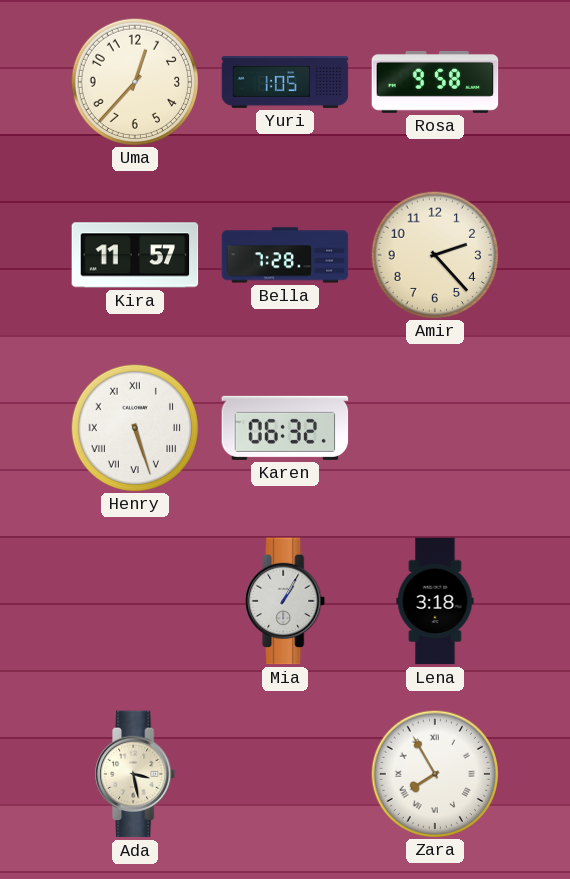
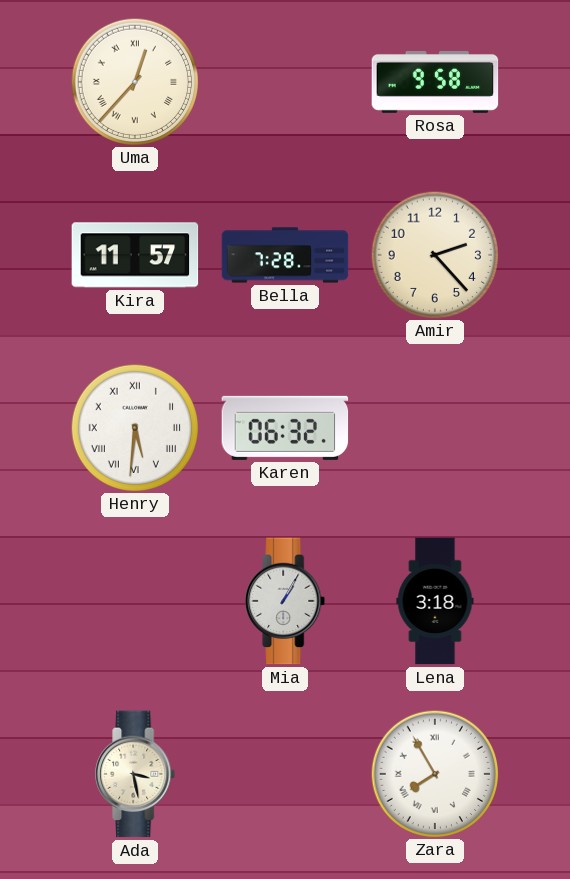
Uma numerals: Arabic -> Roman (134, 81)
Yuri: 1:05 -> none (285, 82)
Henry: 5:27 -> 5:31 (134, 427)
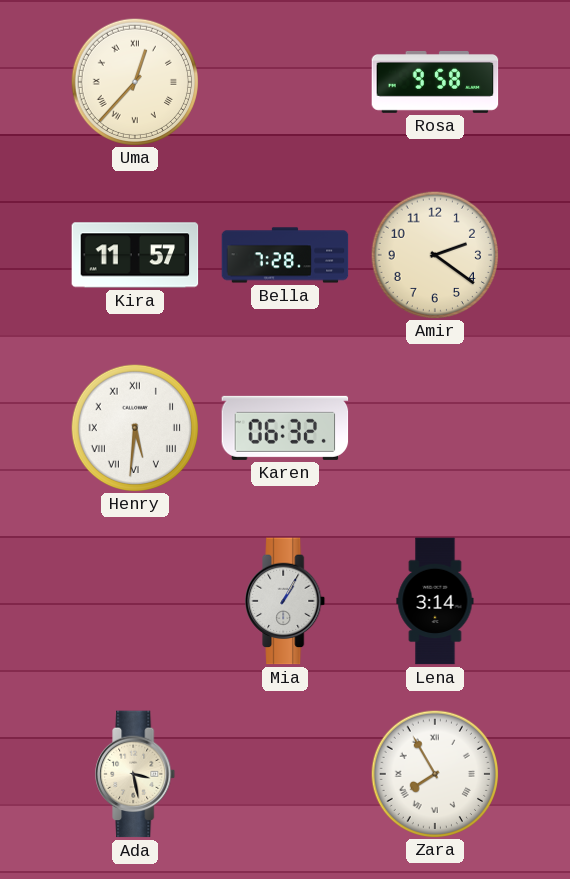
Amir: 2:23 -> 2:21 (434, 254)
Lena: 3:18 -> 3:14 (435, 601)
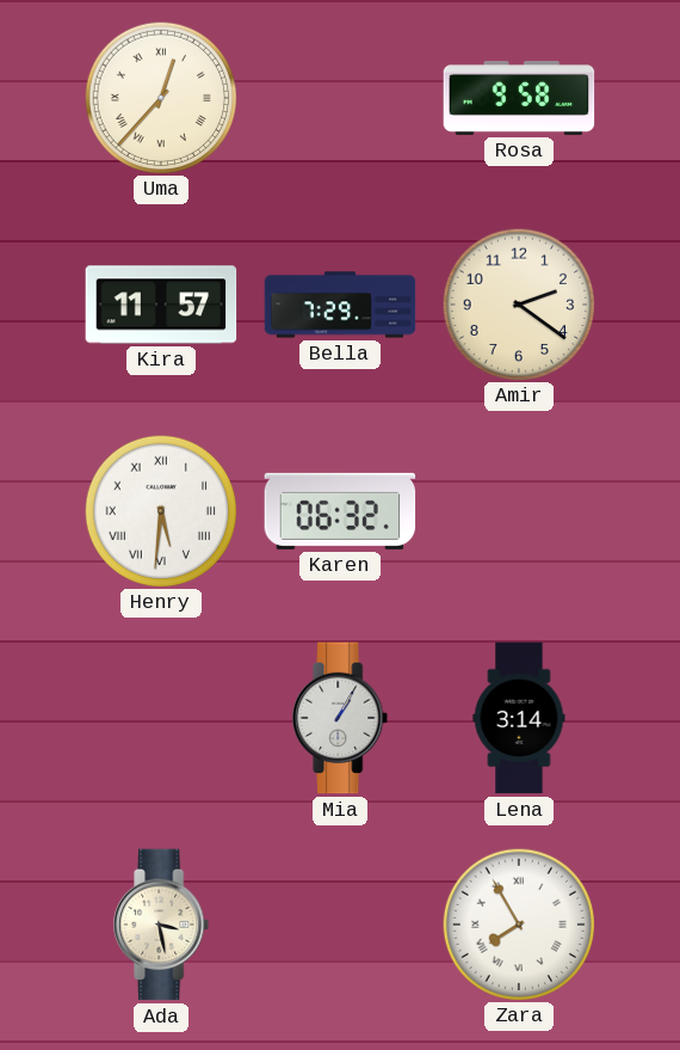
Bella: 7:28 -> 7:29 (340, 305)
